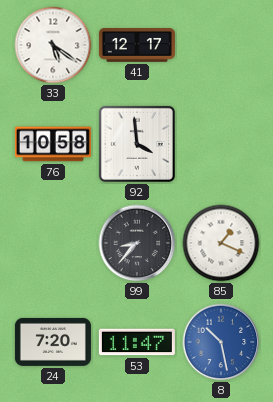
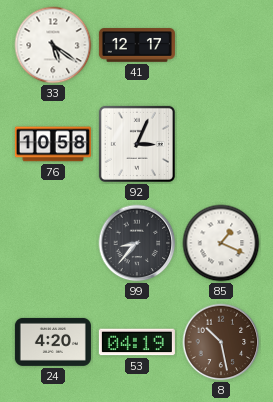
92: 3:59 -> 3:04 (137, 144)
24: 7:20 -> 4:20 (53, 342)
53: 11:47 -> 04:19 (137, 342)
8 dial: blue -> brown (221, 342)
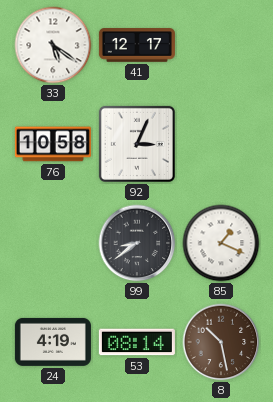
99: 8:37 -> 8:39 (137, 243)
24: 4:20 -> 4:19 (53, 342)
53: 04:19 -> 08:14 (137, 342)
